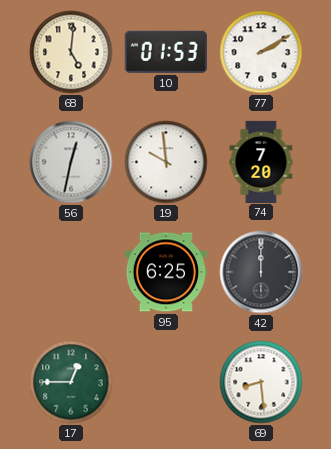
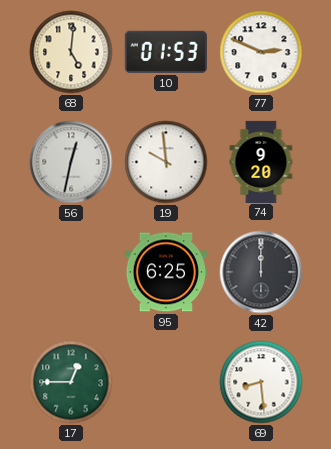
77: 2:10 -> 2:49 (261, 52)
74: 7:20 -> 9:20 (261, 161)
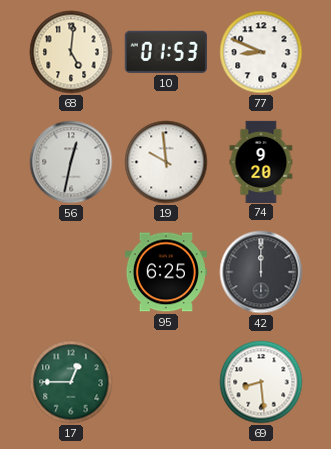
77: 2:49 -> 8:49 (261, 52)
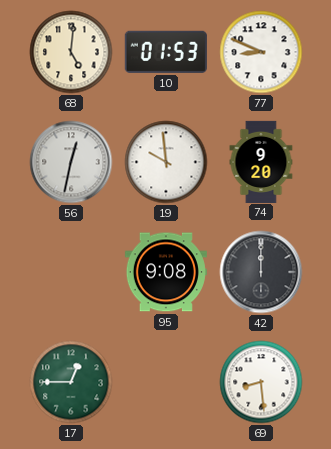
95: 6:25 -> 9:08 (166, 272)
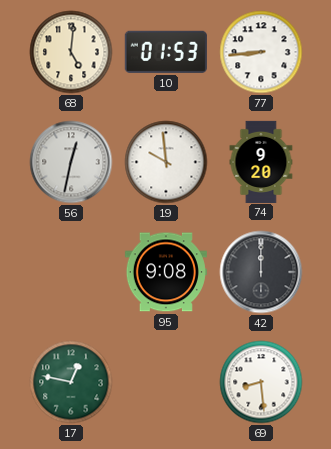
77: 8:49 -> 8:44 (261, 52)
17: 12:45 -> 12:47 (71, 382)
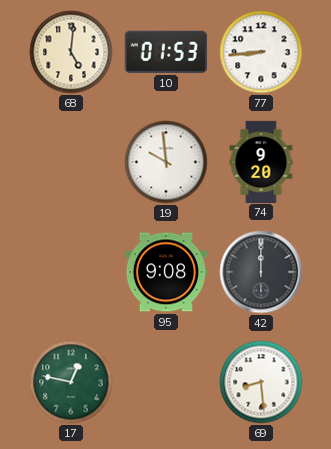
56: 12:32 -> none (71, 162)
